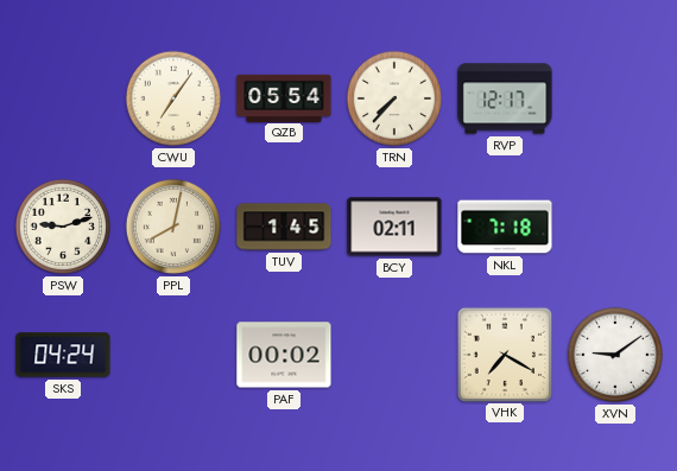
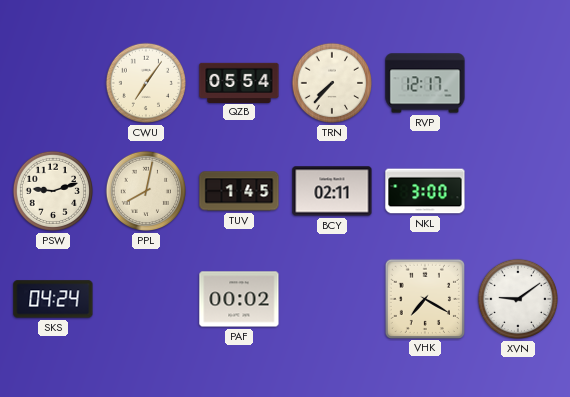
NKL: 7:18 -> 3:00 (425, 191)
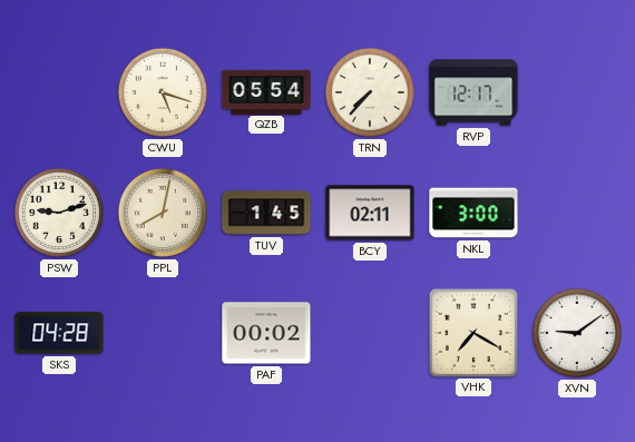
CWU: 7:06 -> 5:18 (163, 92)
SKS: 04:24 -> 04:28 (59, 333)
